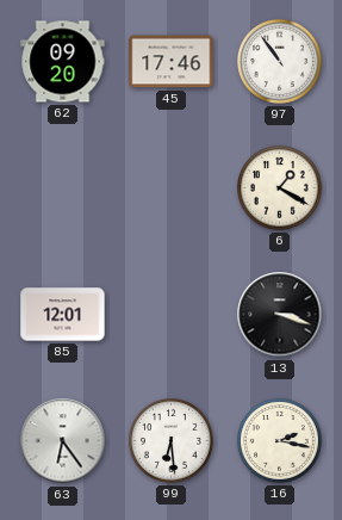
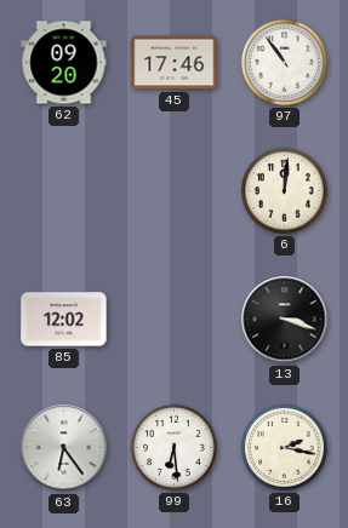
6: 1:20 -> 12:01 (285, 191)
85: 12:01 -> 12:02 (64, 320)
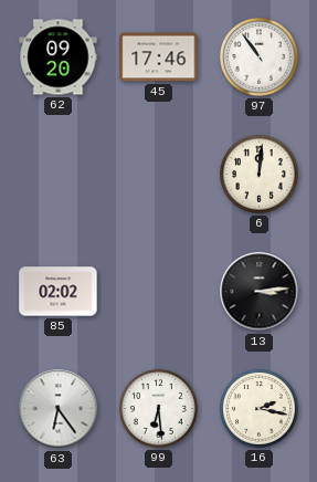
85: 12:02 -> 02:02 (59, 292)
13: 3:18 -> 3:14 (260, 292)
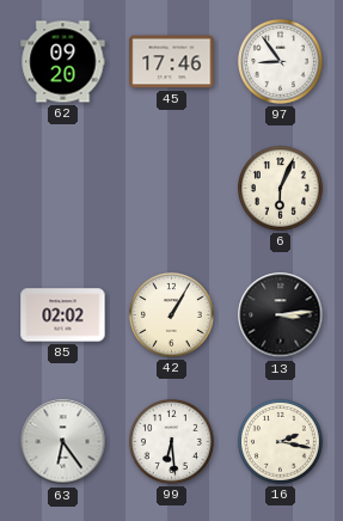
97: 10:54 -> 8:54 (281, 62)
6: 12:01 -> 6:04 (281, 189)
42: none -> 1:05 (172, 315)
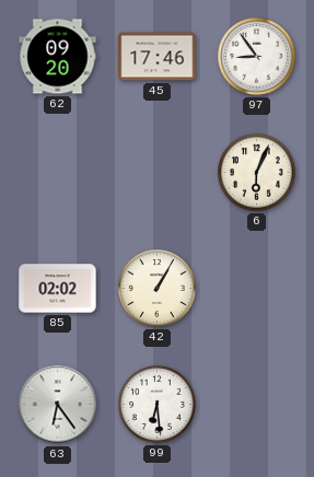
13: 3:14 -> none (281, 315)
16: 2:17 -> none (281, 442)
